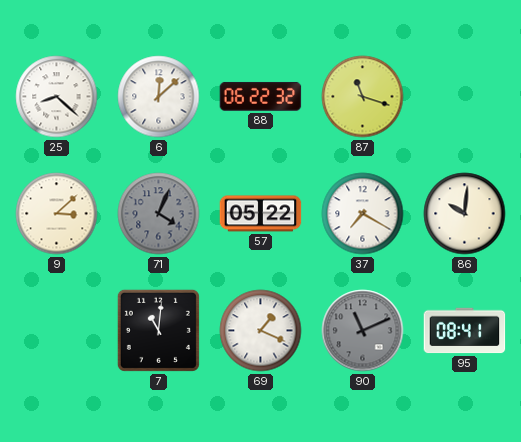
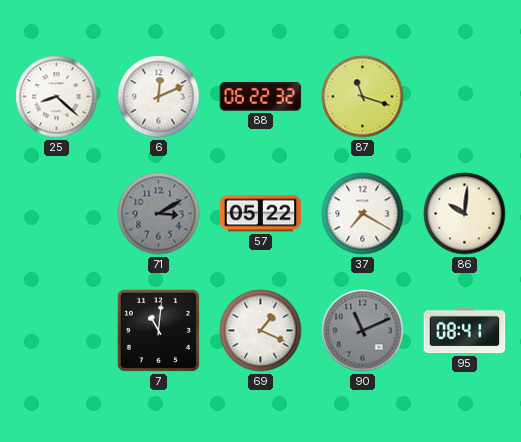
6: 12:08 -> 12:11 (159, 97)
9: 3:08 -> none (57, 214)
71: 4:04 -> 3:10 (159, 214)
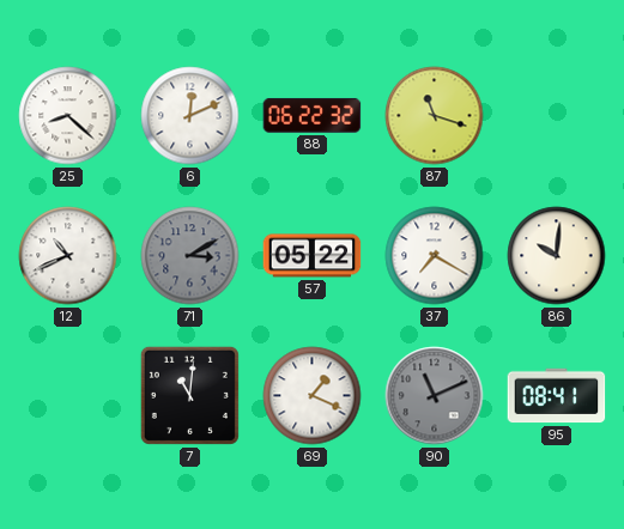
12: none -> 10:41 (68, 256)
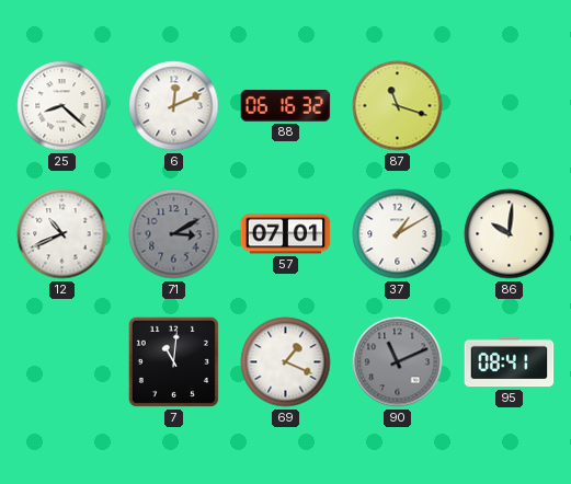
88: 06:22 -> 06:16 (286, 106)
57: 05:22 -> 07:01 (286, 234)
37: 7:20 -> 1:10 (398, 234)
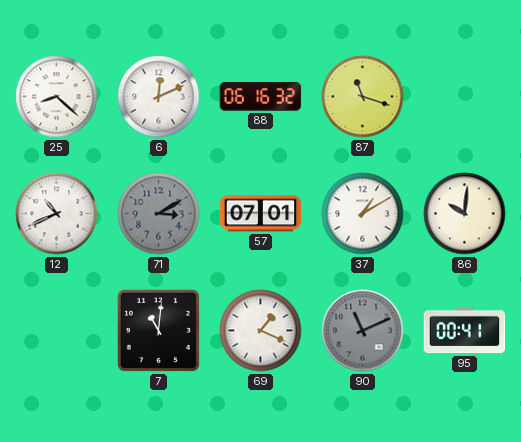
95: 08:41 -> 00:41 (465, 331)
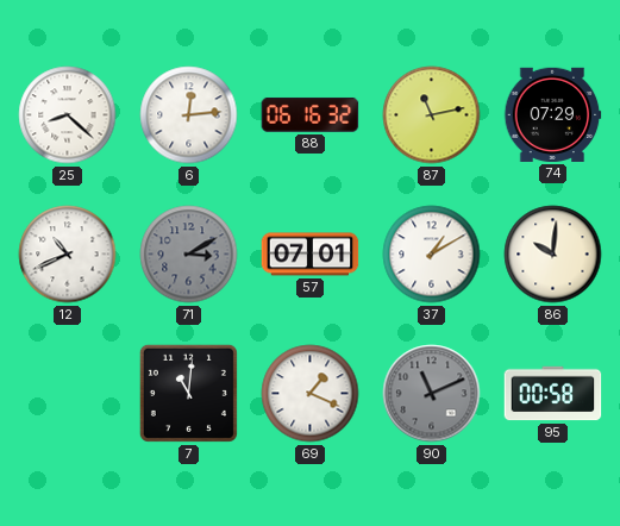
6: 12:11 -> 12:14 (189, 115)
87: 11:18 -> 11:13 (432, 115)
74: none -> 07:29 (553, 114)
95: 00:41 -> 00:58 (553, 394)
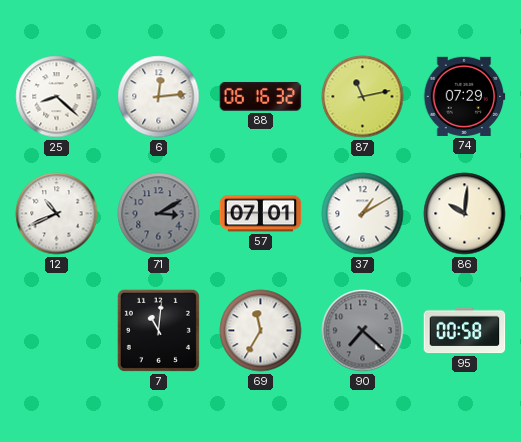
69: 1:19 -> 11:35 (261, 331)
90: 11:11 -> 7:22 (363, 331)
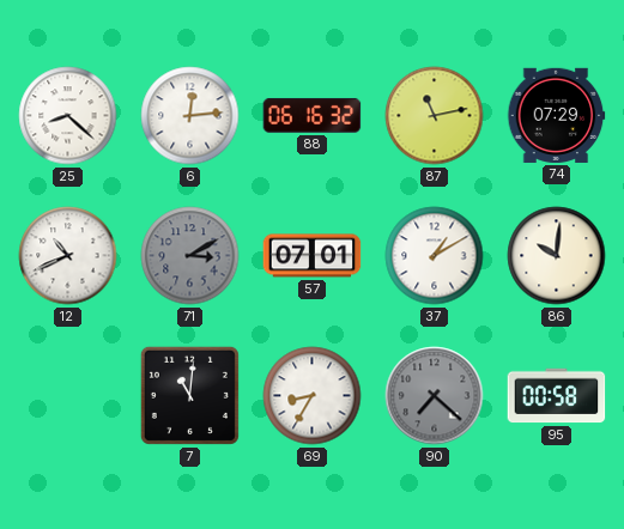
69: 11:35 -> 8:35 (313, 396)
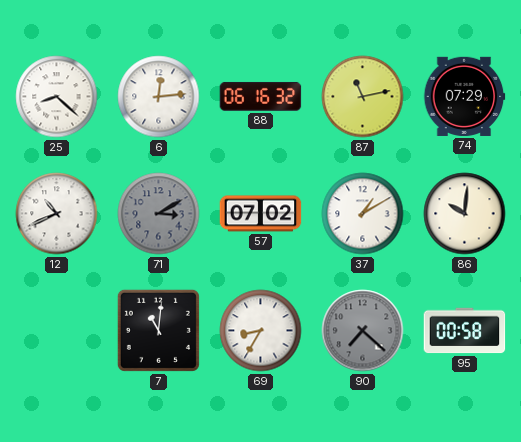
57: 07:01 -> 07:02 (261, 214)
